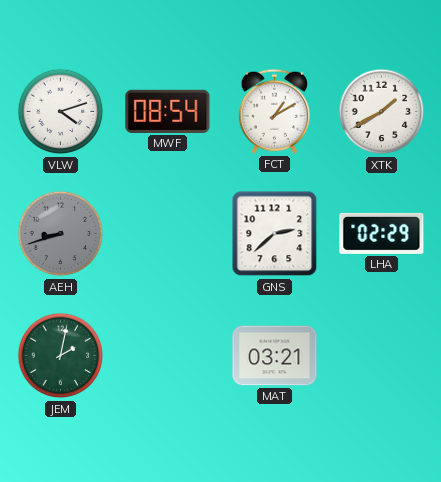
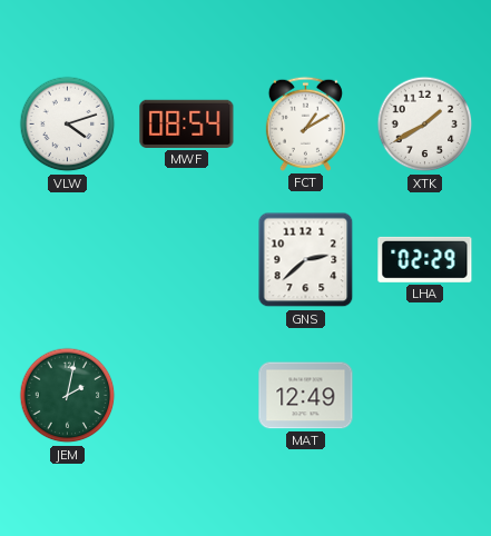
AEH: 8:42 -> none (61, 234)
MAT: 03:21 -> 12:49 (306, 396)
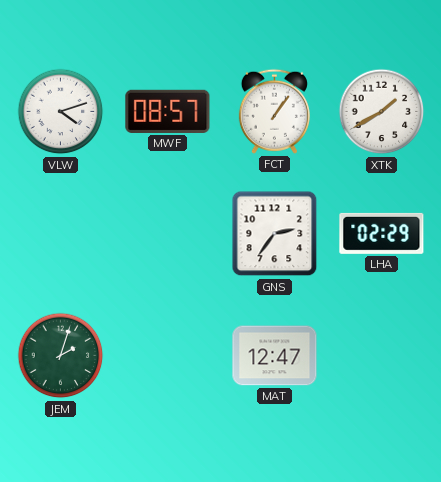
MWF: 08:54 -> 08:57 (168, 111)
FCT: 1:10 -> 1:06 (274, 111)
GNS: 2:38 -> 2:36 (275, 234)
JEM: 2:02 -> 2:03 (61, 356)
MAT: 12:49 -> 12:47 (275, 356)
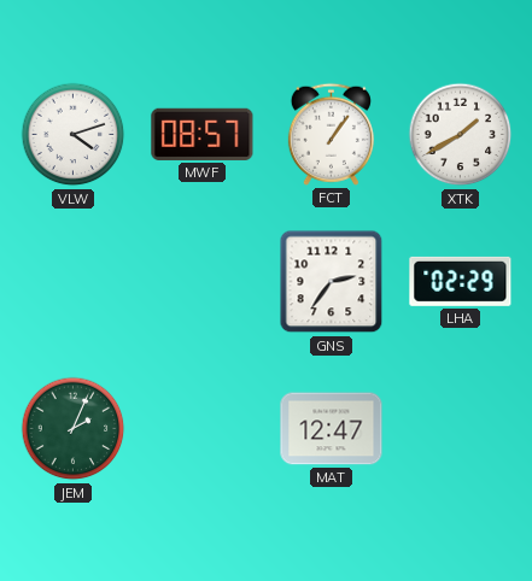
JEM: 2:03 -> 2:04 (74, 429)
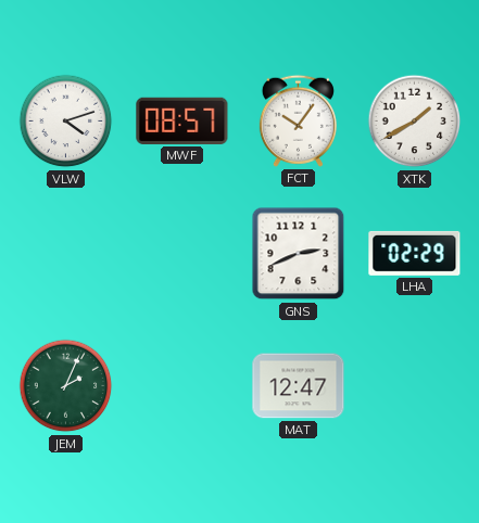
FCT: 1:06 -> 10:06 (298, 120)
GNS: 2:36 -> 2:41 (299, 254)
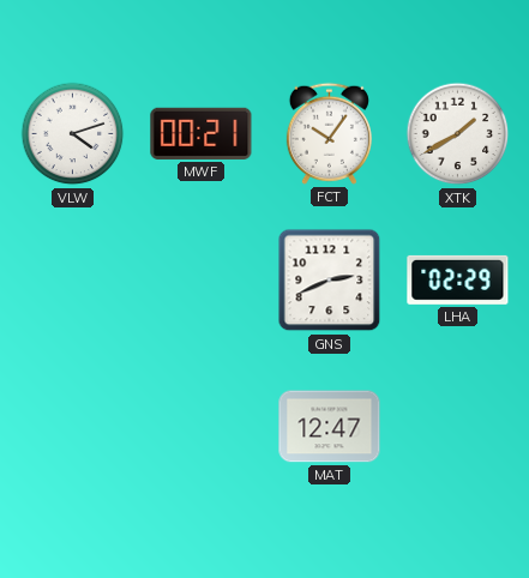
MWF: 08:57 -> 00:21 (202, 133)
JEM: 2:04 -> none (66, 386)
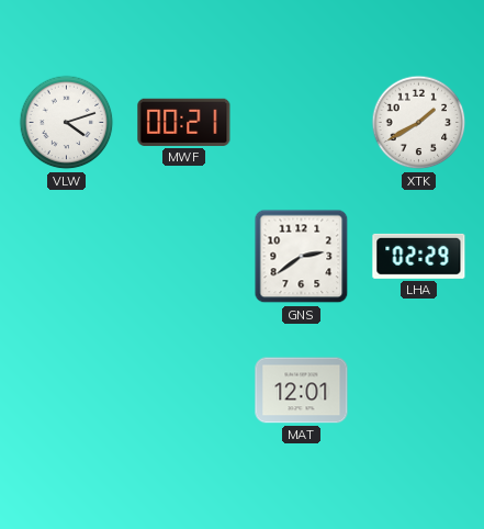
FCT: 10:06 -> none (329, 133)
GNS: 2:41 -> 2:39 (302, 257)
MAT: 12:47 -> 12:01 (302, 391)
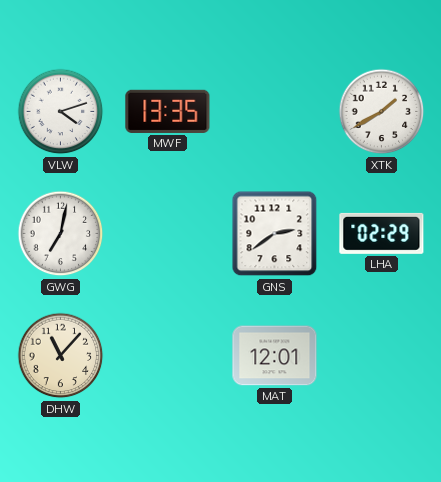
MWF: 00:21 -> 13:35 (168, 111)
GWG: none -> 7:02 (61, 234)
DHW: none -> 11:07 (61, 356)
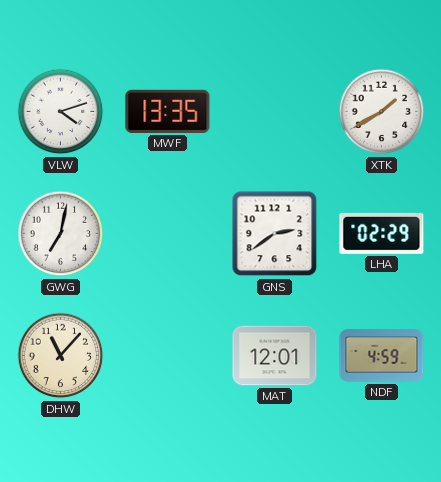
NDF: none -> 4:59 (382, 356)
